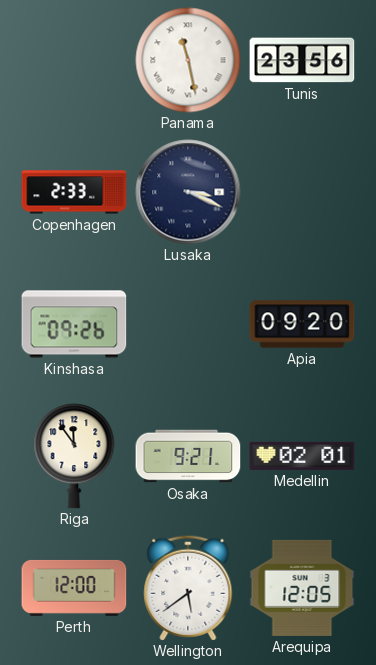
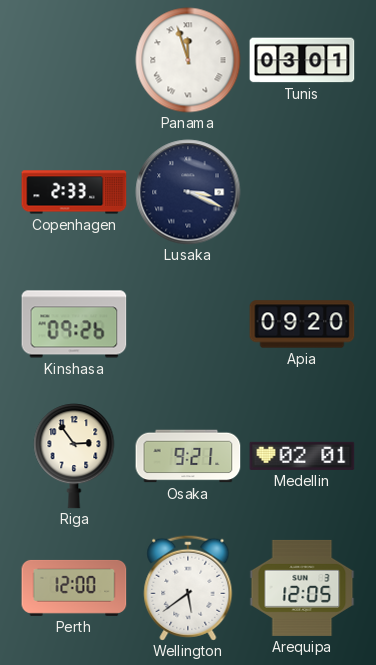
Panama: 11:28 -> 11:57 (188, 60)
Tunis: 23:56 -> 03:01 (302, 60)
Riga: 11:54 -> 2:54 (74, 456)
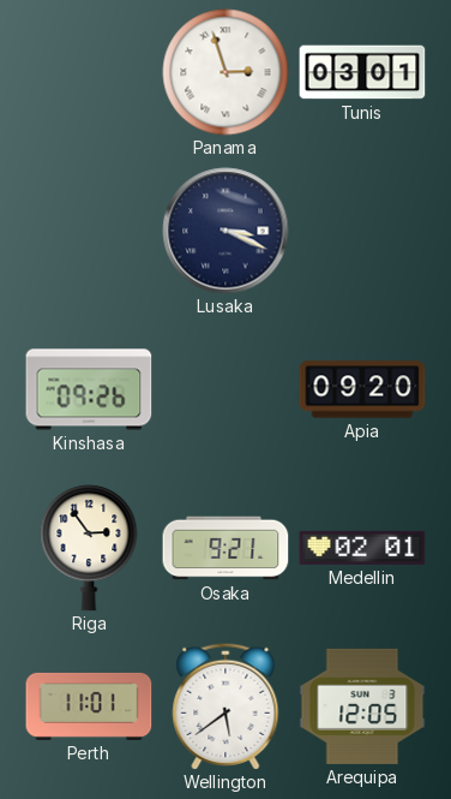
Panama: 11:57 -> 2:57 (225, 72)
Copenhagen: 2:33 -> none (74, 192)
Perth: 12:00 -> 11:01 (89, 706)
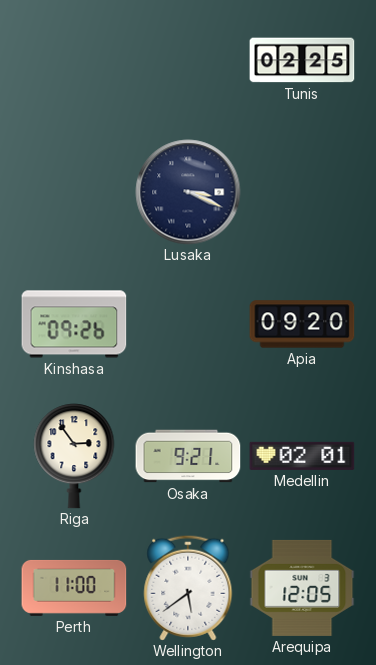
Panama: 2:57 -> none (225, 72)
Tunis: 03:01 -> 02:25 (302, 60)
Perth: 11:01 -> 11:00 (74, 588)
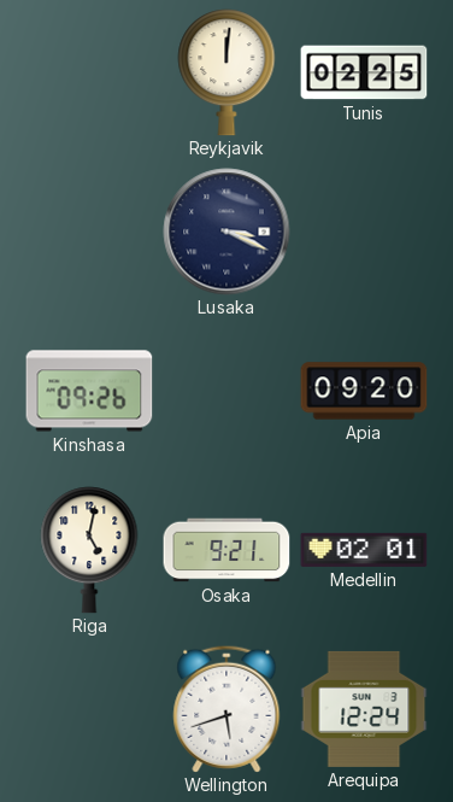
Reykjavik: none -> 12:01 (226, 72)
Riga: 2:54 -> 5:02 (89, 550)
Perth: 11:00 -> none (74, 588)
Wellington: 5:39 -> 5:42 (226, 709)
Arequipa: 12:05 -> 12:24 (364, 709)
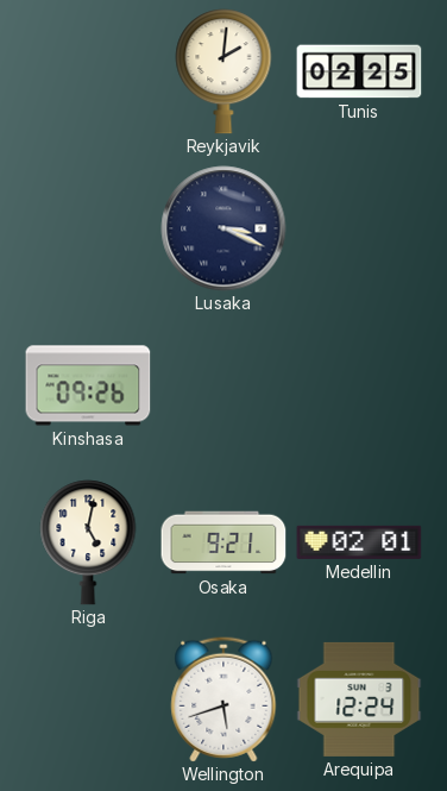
Reykjavik: 12:01 -> 2:01 (223, 71)
Apia: 09:20 -> none (364, 391)
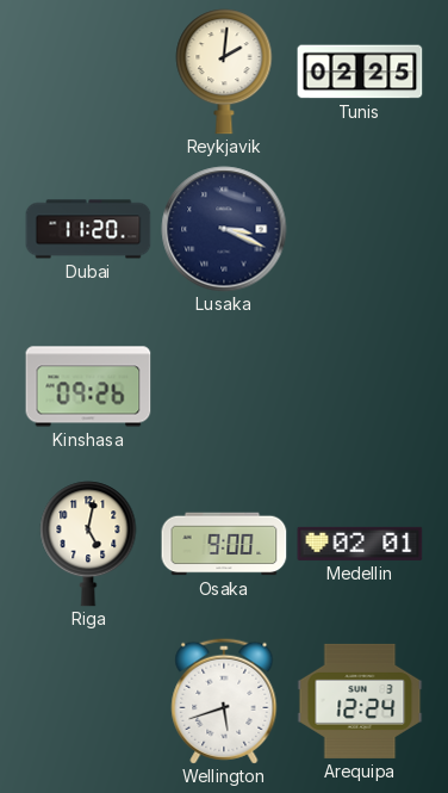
Dubai: none -> 11:20 (88, 229)
Osaka: 9:21 -> 9:00 (224, 544)
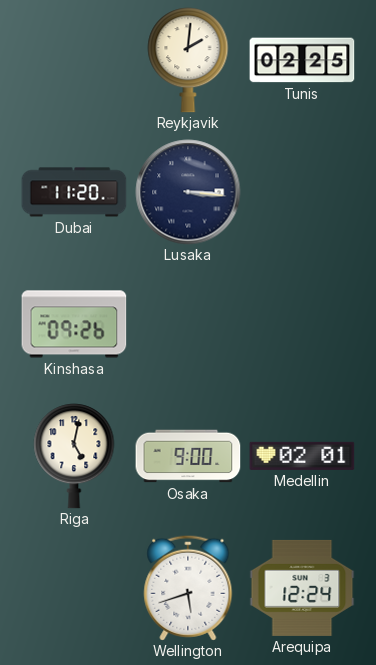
Lusaka: 3:19 -> 3:16 (188, 192)
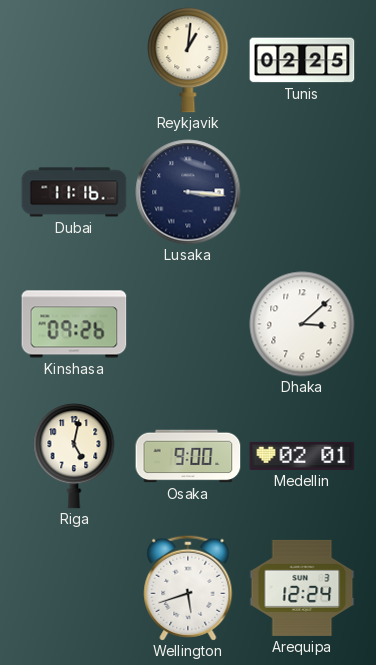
Reykjavik: 2:01 -> 1:01 (188, 60)
Dubai: 11:20 -> 11:16 (74, 192)
Dhaka: none -> 3:08 (302, 324)
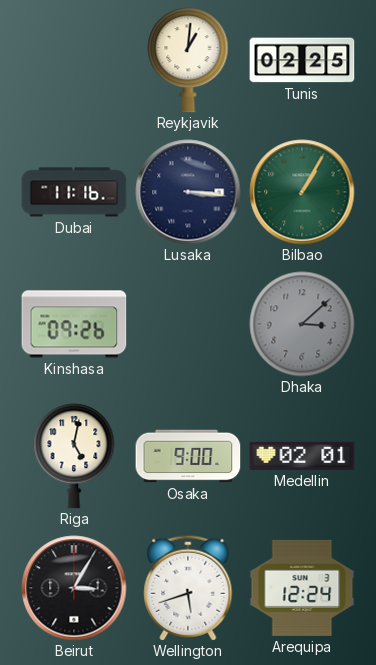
Bilbao: none -> 1:05 (302, 192)
Dhaka dial: white -> grey (302, 324)
Beirut: none -> 3:05 (74, 588)
